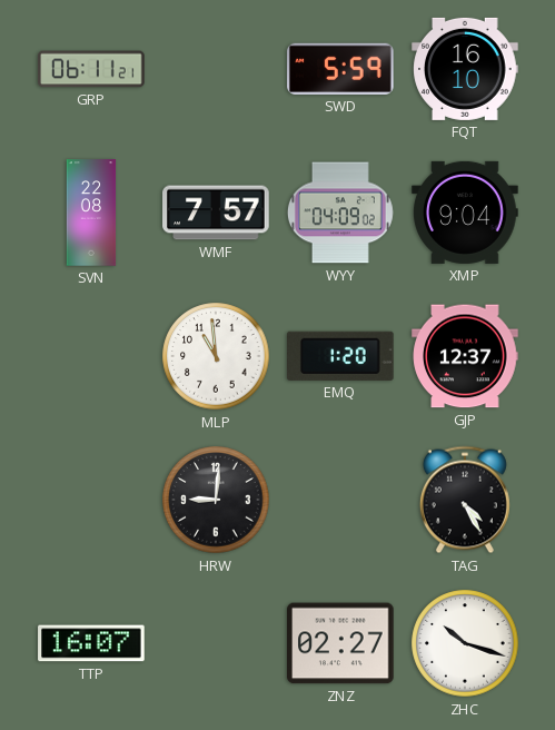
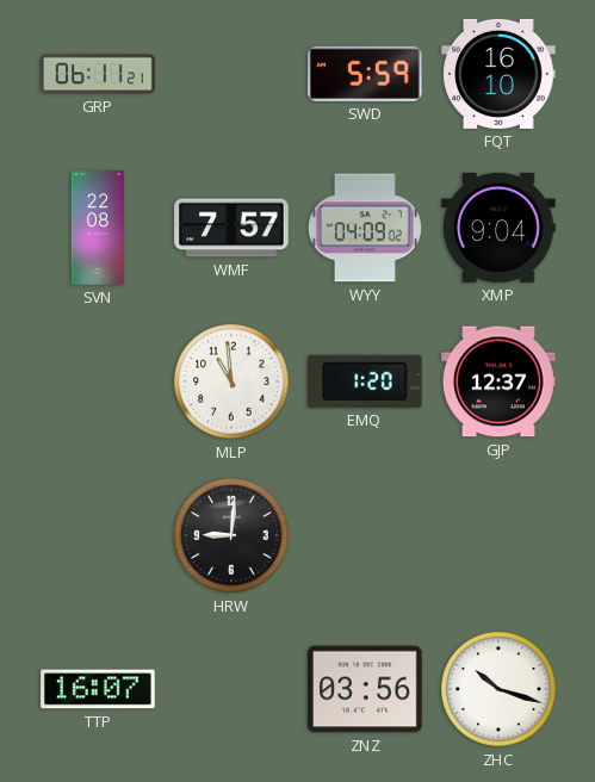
TAG: 4:25 -> none (465, 500)
ZNZ: 02:27 -> 03:56 (365, 689)
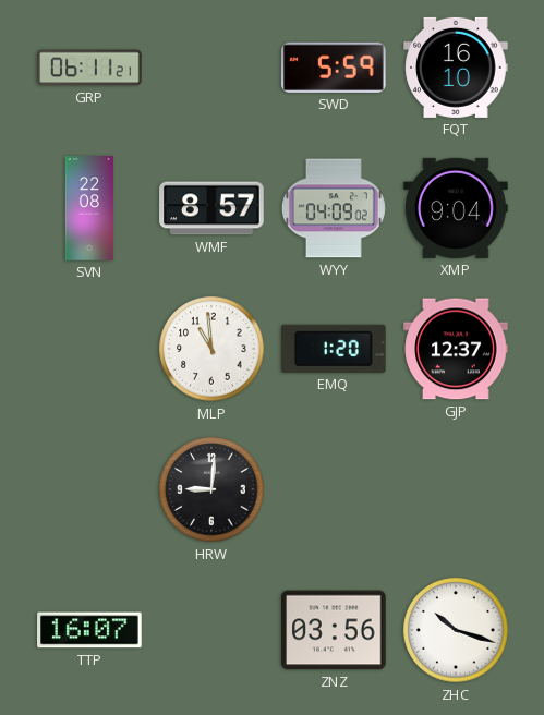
WMF: 7:57 -> 8:57 (211, 208)
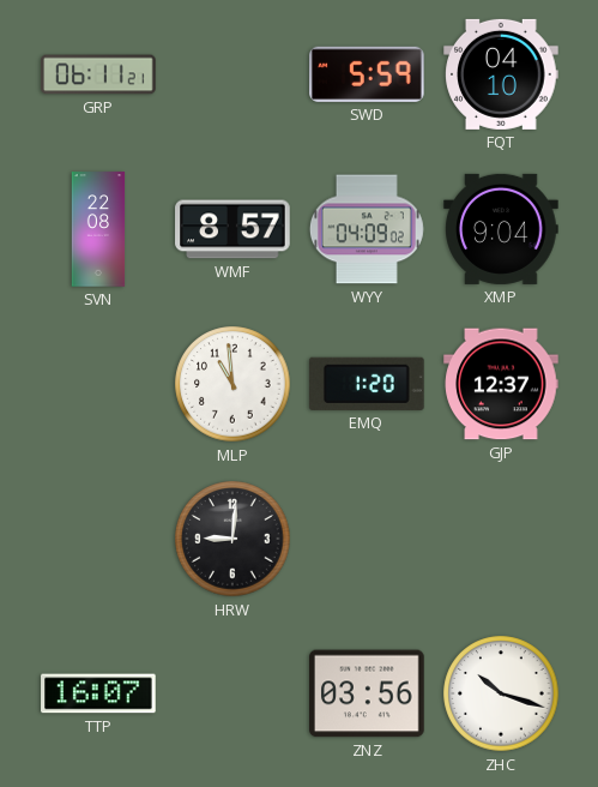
FQT: 16:10 -> 04:10 (501, 74)
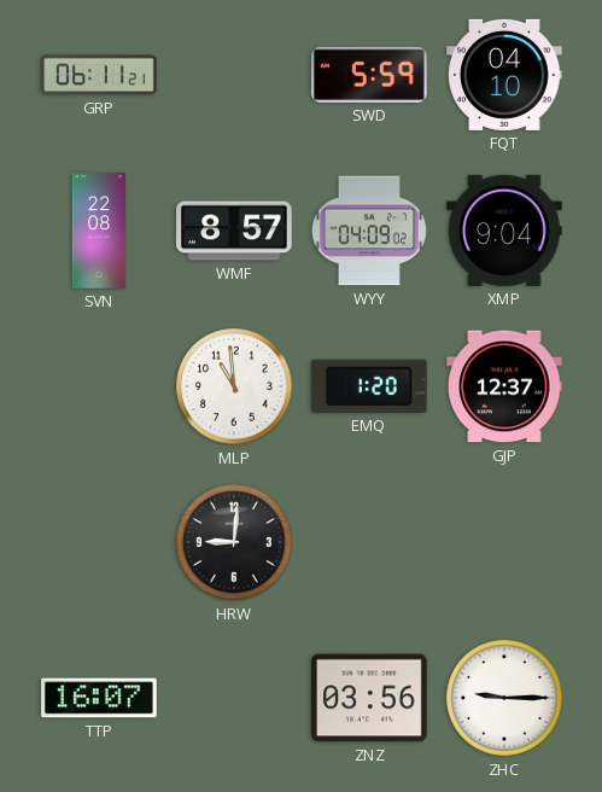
ZHC: 10:18 -> 9:15 (504, 698)
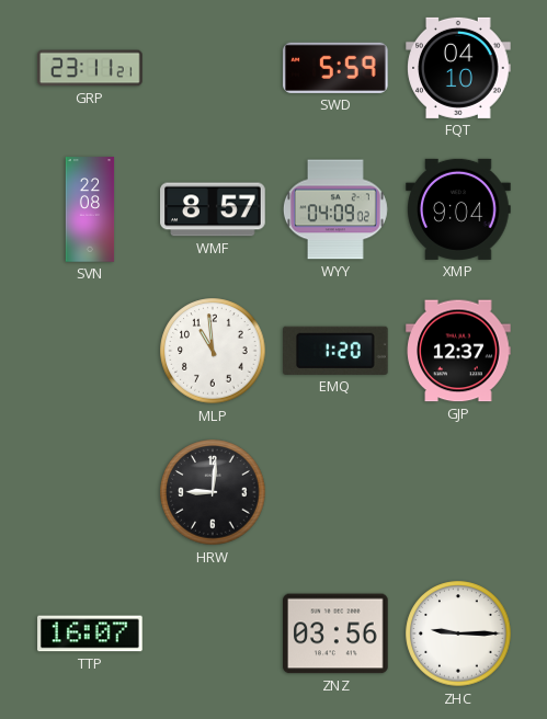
GRP: 06:11 -> 23:11 (90, 68)
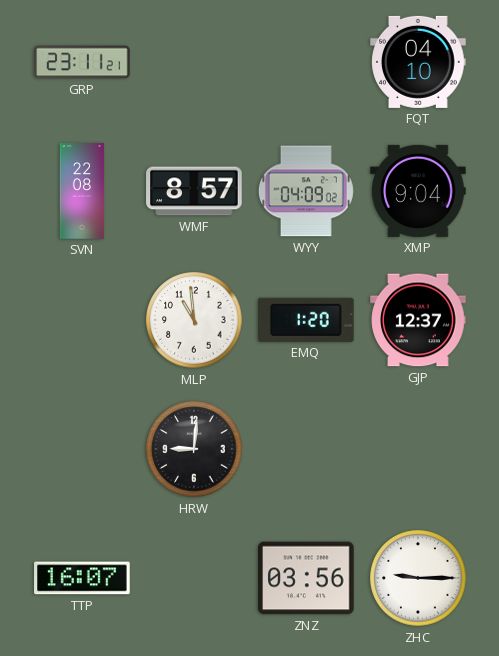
SWD: 5:59 -> none (335, 68)
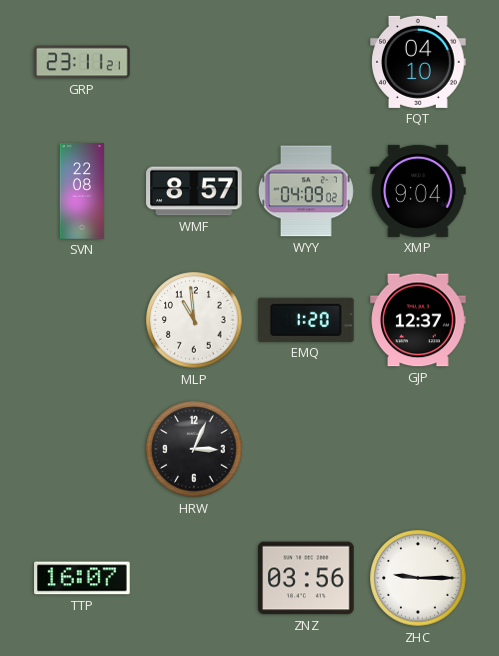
HRW: 9:01 -> 3:04 (194, 449)
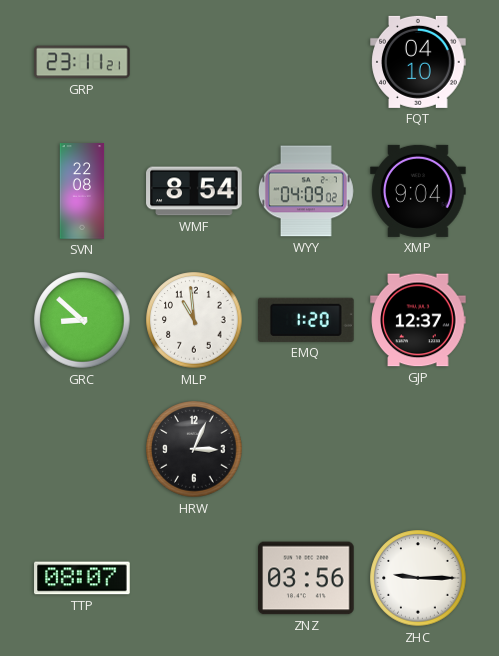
WMF: 8:57 -> 8:54 (194, 191)
GRC: none -> 8:52 (82, 320)
TTP: 16:07 -> 08:07 (82, 578)
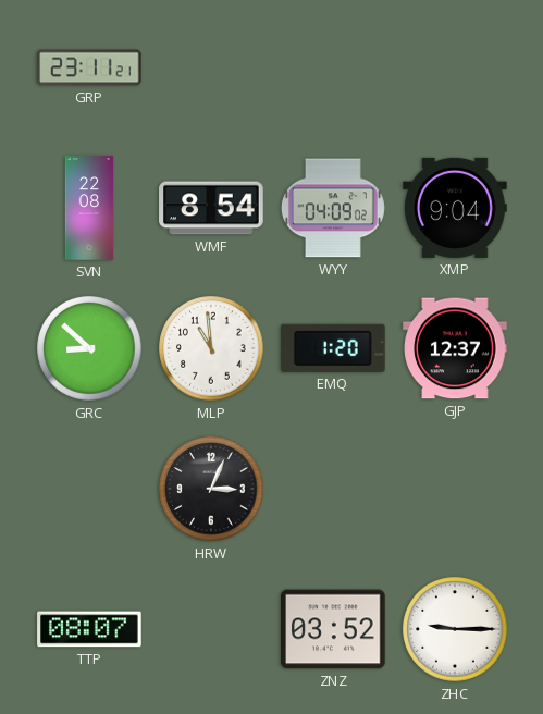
FQT: 04:10 -> none (418, 62)
ZNZ: 03:56 -> 03:52 (333, 629)
